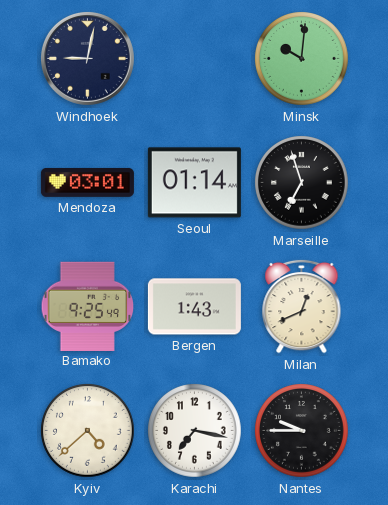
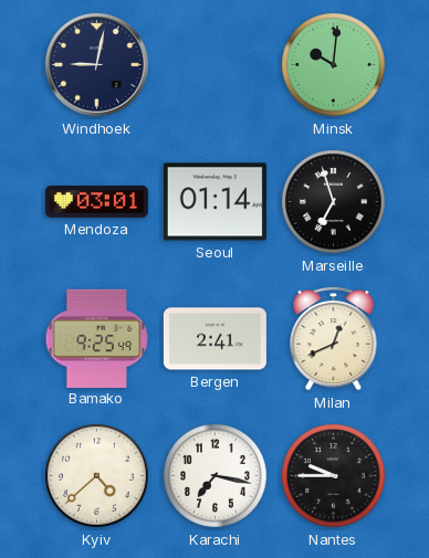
Bergen: 1:43 -> 2:41 (214, 339)
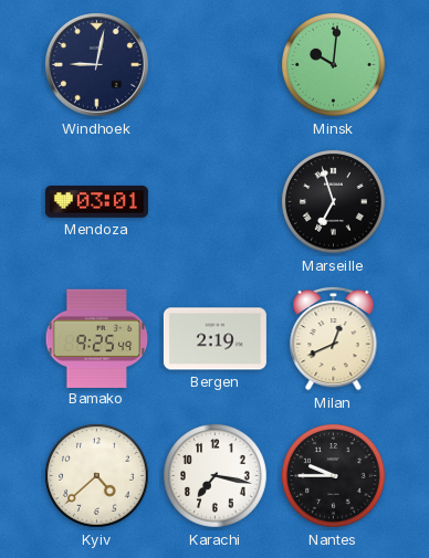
Seoul: 01:14 -> none (214, 202)
Bergen: 2:41 -> 2:19 (214, 339)
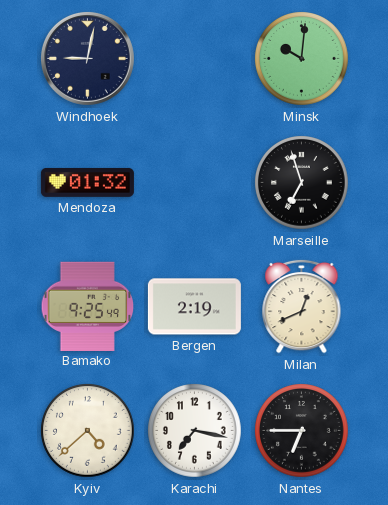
Mendoza: 03:01 -> 01:32 (87, 183)
Nantes: 9:45 -> 6:45 (302, 431)
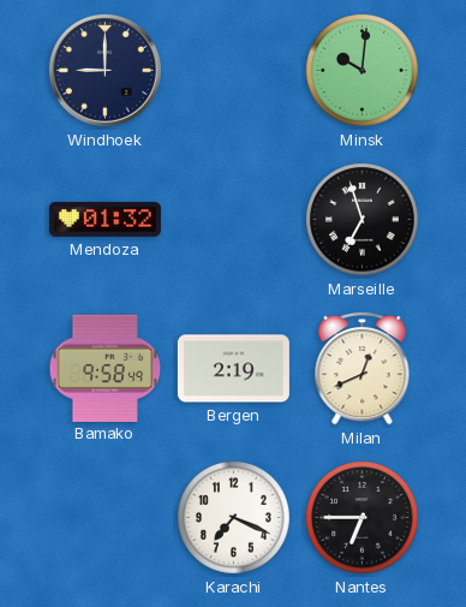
Windhoek: 9:02 -> 9:00 (104, 70)
Bamako: 9:25 -> 9:58 (106, 368)
Kyiv: 4:38 -> none (88, 431)
Karachi: 7:17 -> 7:19 (234, 518)
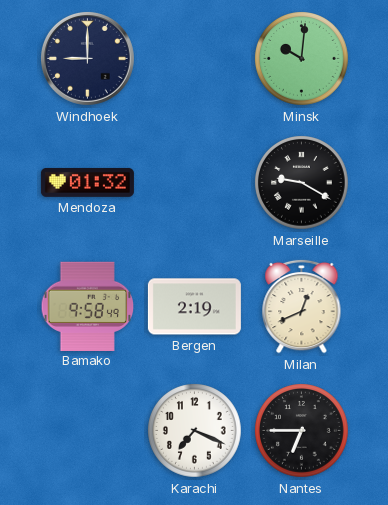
Marseille: 6:57 -> 9:20 (302, 183)
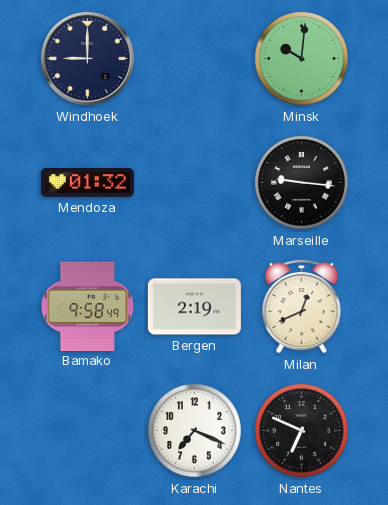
Marseille: 9:20 -> 9:16 (302, 183)
Nantes: 6:45 -> 6:49 (302, 431)
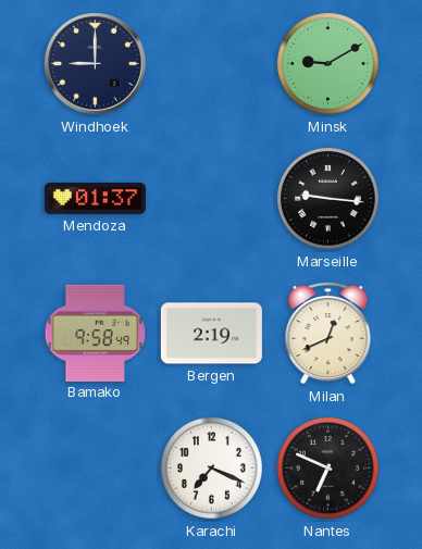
Minsk: 10:01 -> 9:10 (328, 64)
Mendoza: 01:32 -> 01:37 (95, 199)
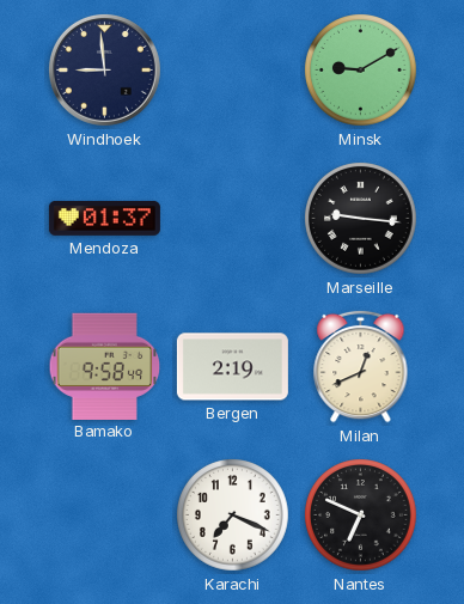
Windhoek: 9:00 -> 8:59 (104, 69)
